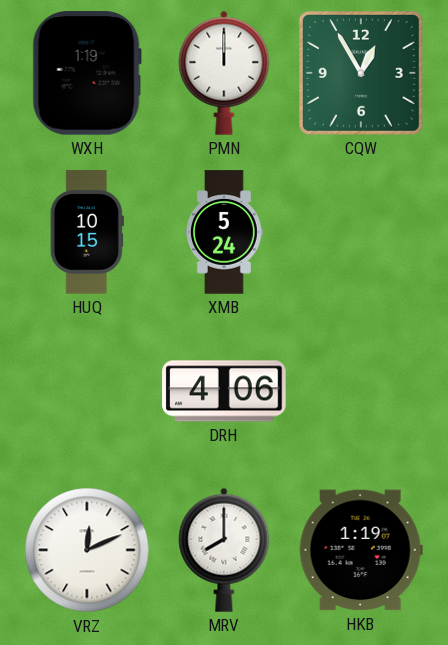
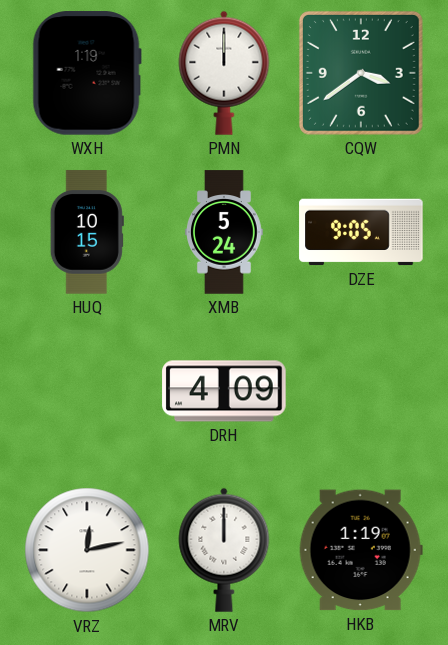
CQW: 12:55 -> 3:39 (361, 73)
DZE: none -> 9:05 (361, 232)
DRH: 4:06 -> 4:09 (224, 391)
VRZ: 12:11 -> 12:13 (87, 550)
MRV: 8:00 -> 12:00 (224, 550)
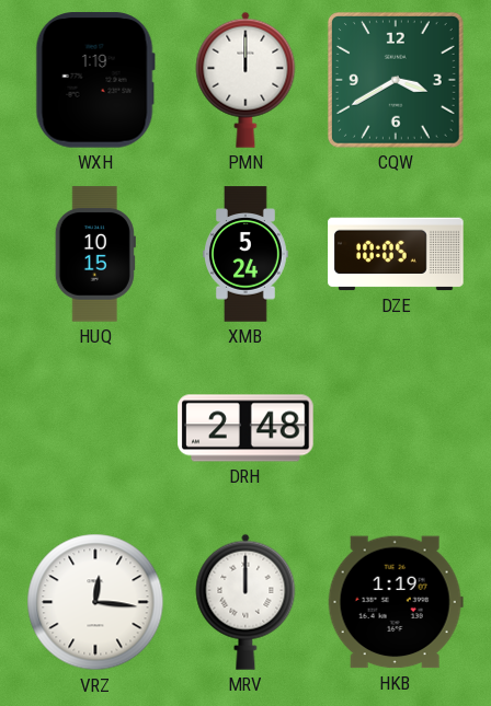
CQW: 3:39 -> 3:40 (396, 80)
DZE: 9:05 -> 10:05 (396, 254)
DRH: 4:09 -> 2:48 (245, 428)
VRZ: 12:13 -> 12:16 (95, 602)
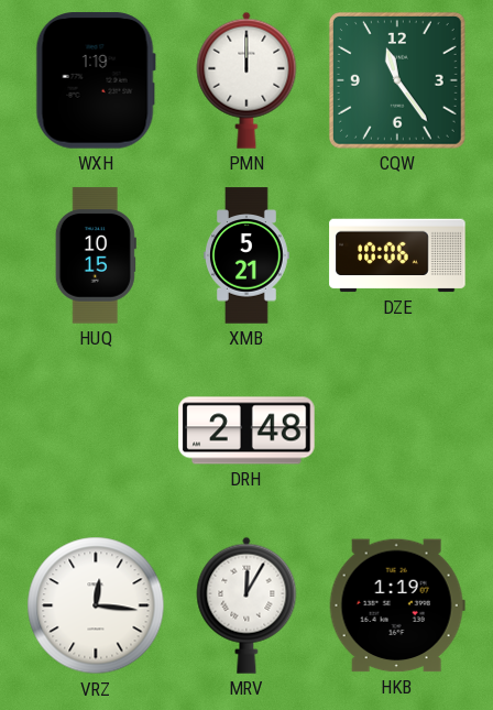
CQW: 3:40 -> 11:24 (397, 80)
XMB: 5:24 -> 5:21 (248, 255)
DZE: 10:05 -> 10:06 (397, 255)
MRV: 12:00 -> 12:05 (246, 605)
